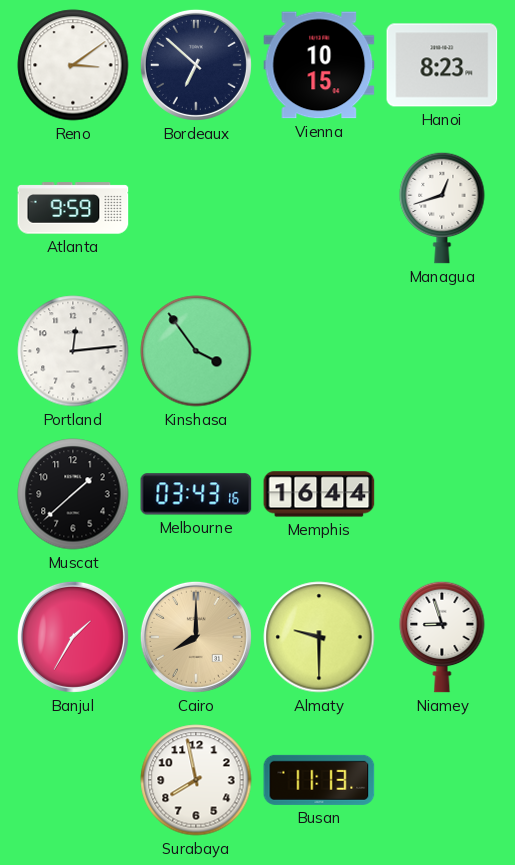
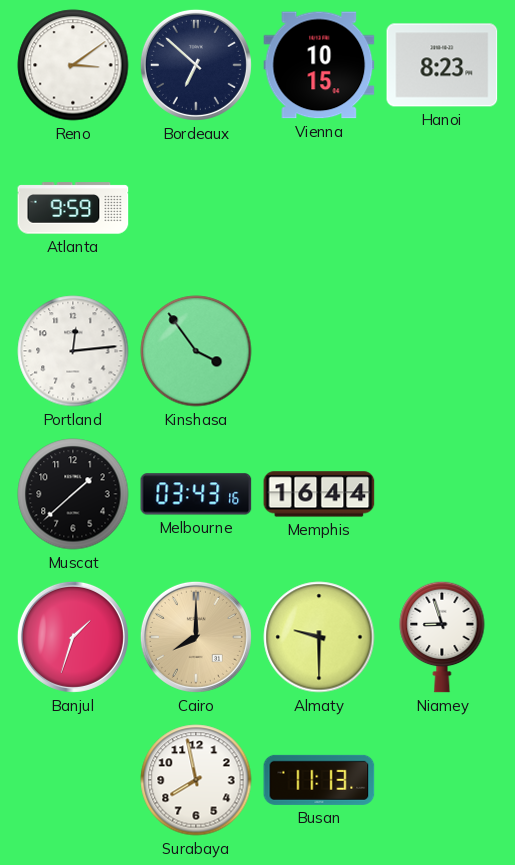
Managua: 12:42 -> none (442, 208)
Banjul: 1:35 -> 1:33 (73, 637)
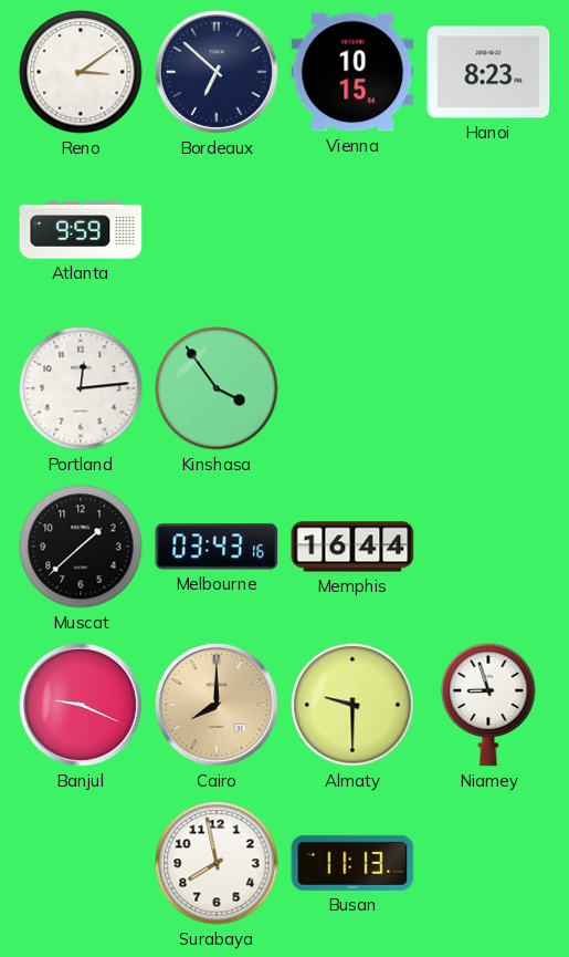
Banjul: 1:33 -> 9:19 (81, 705)
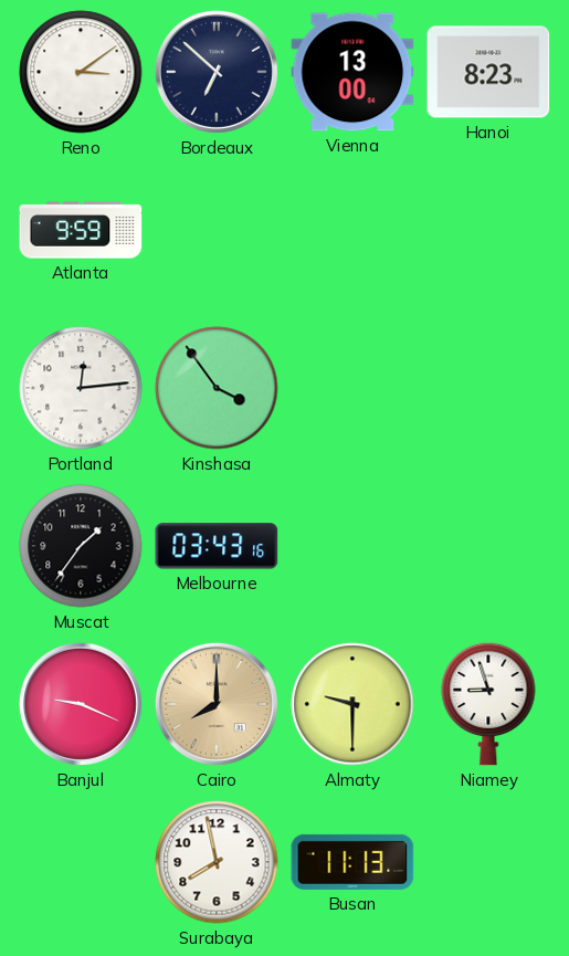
Vienna: 10:15 -> 13:00 (352, 72)
Muscat: 1:38 -> 1:36 (81, 546)
Memphis: 16:44 -> none (352, 547)
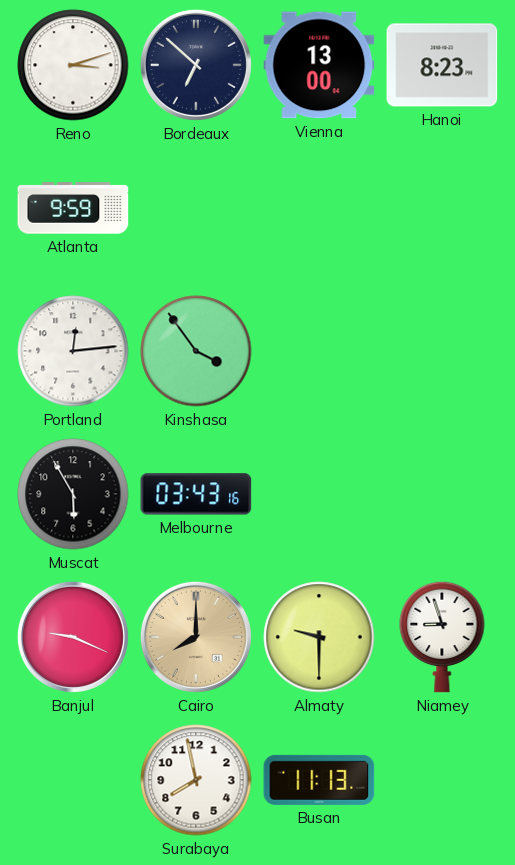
Reno: 3:09 -> 3:12 (73, 65)
Muscat: 1:36 -> 5:55 (73, 494)
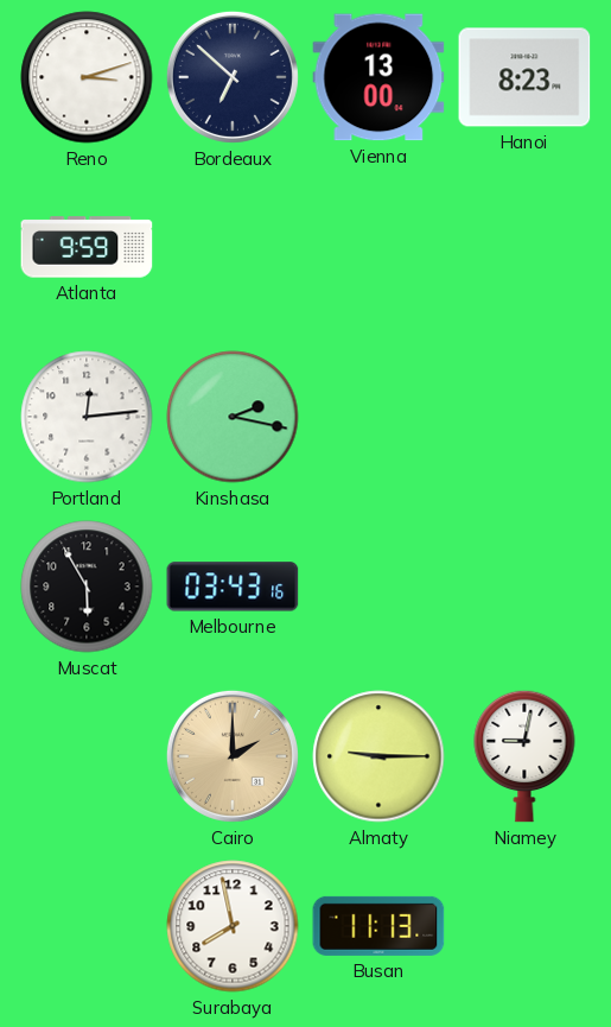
Kinshasa: 3:54 -> 2:17 (233, 417)
Banjul: 9:19 -> none (73, 637)
Cairo: 8:00 -> 2:00 (233, 756)
Almaty: 9:30 -> 9:15 (378, 756)
Niamey: 8:57 -> 9:02 (524, 756)
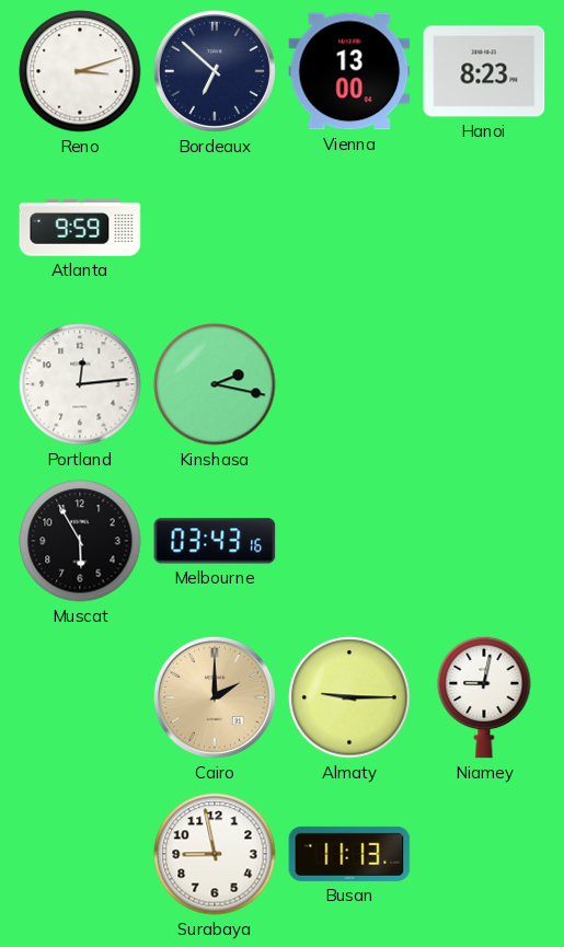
Surabaya: 7:58 -> 8:58 (215, 854)
